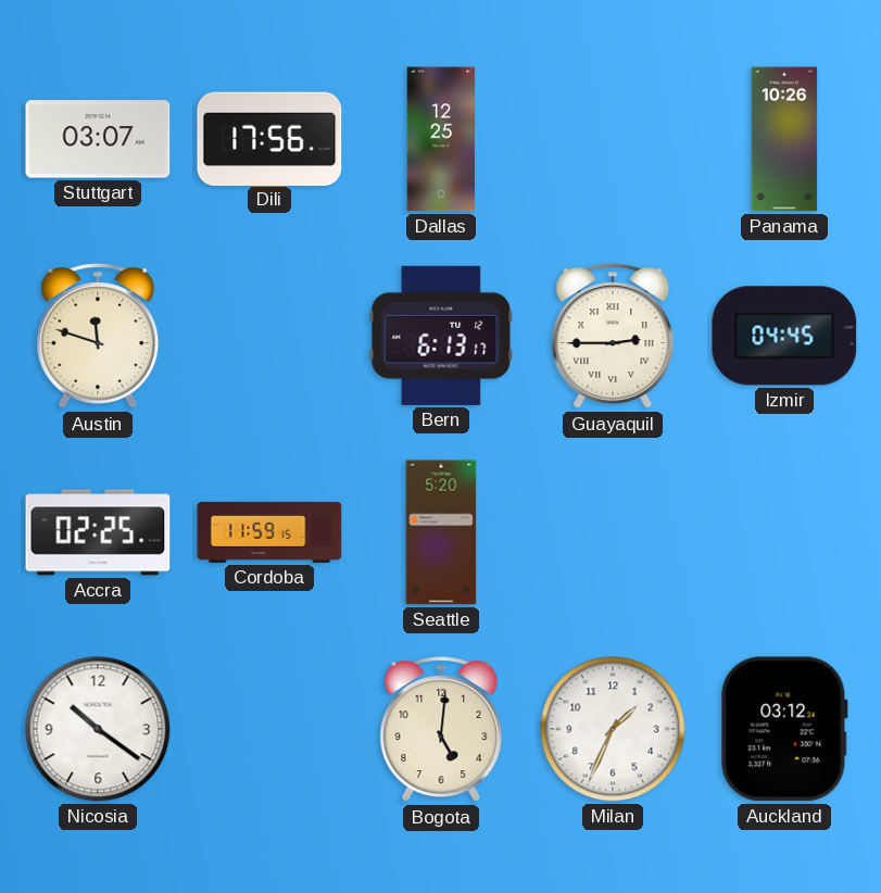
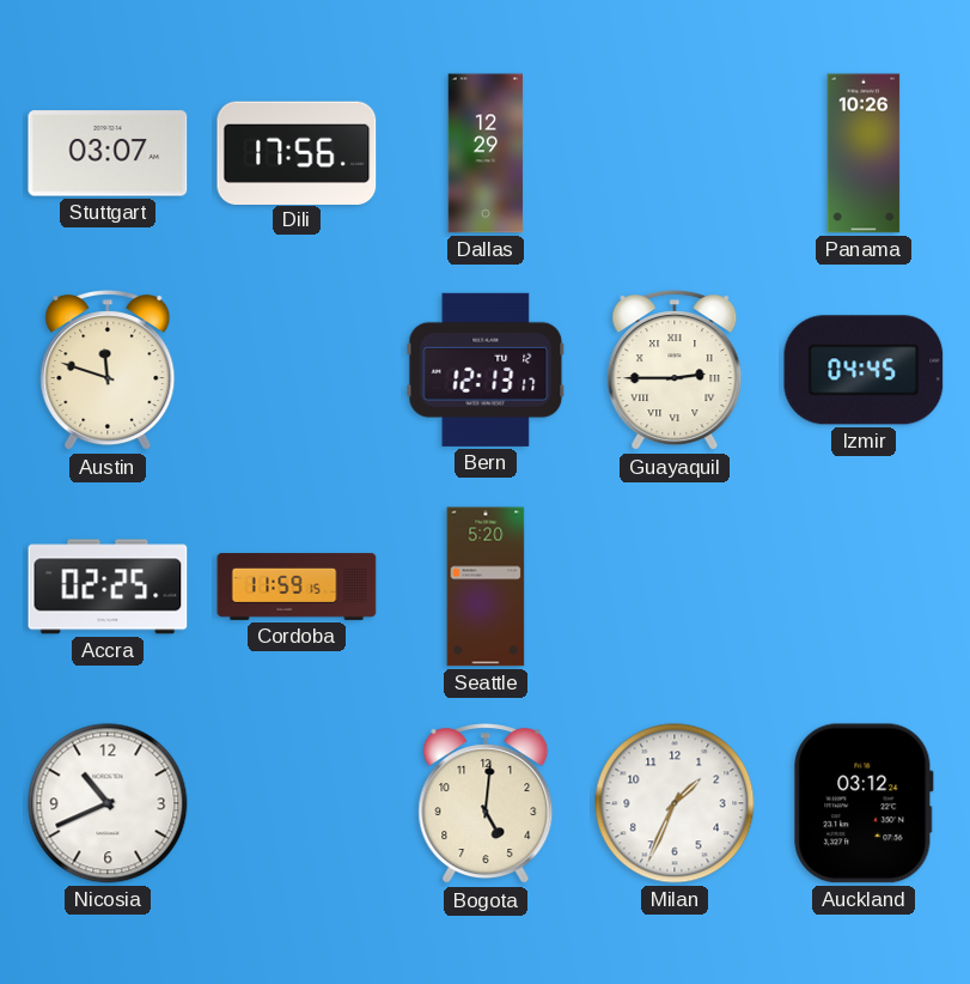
Dallas: 12:25 -> 12:29 (486, 153)
Bern: 6:13 -> 12:13 (486, 370)
Nicosia: 10:21 -> 10:41 (108, 803)
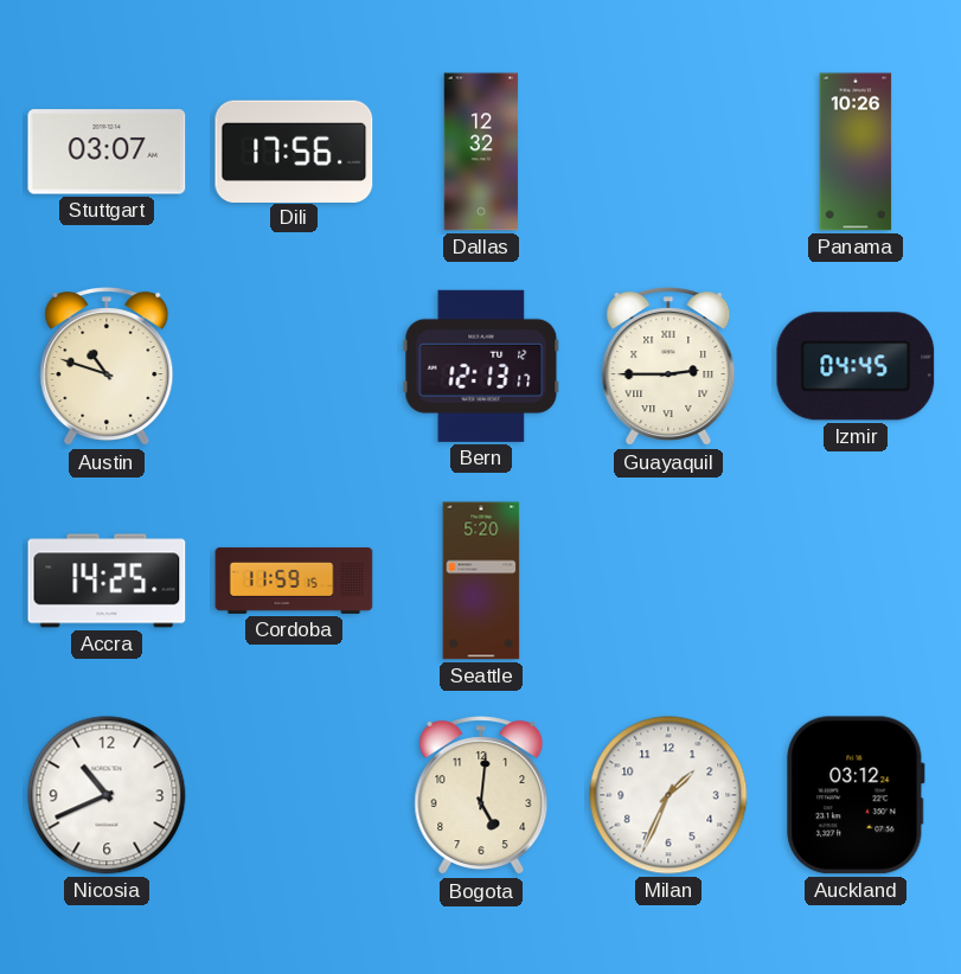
Dallas: 12:29 -> 12:32 (481, 152)
Austin: 11:48 -> 10:48 (107, 367)
Accra: 02:25 -> 14:25 (107, 581)
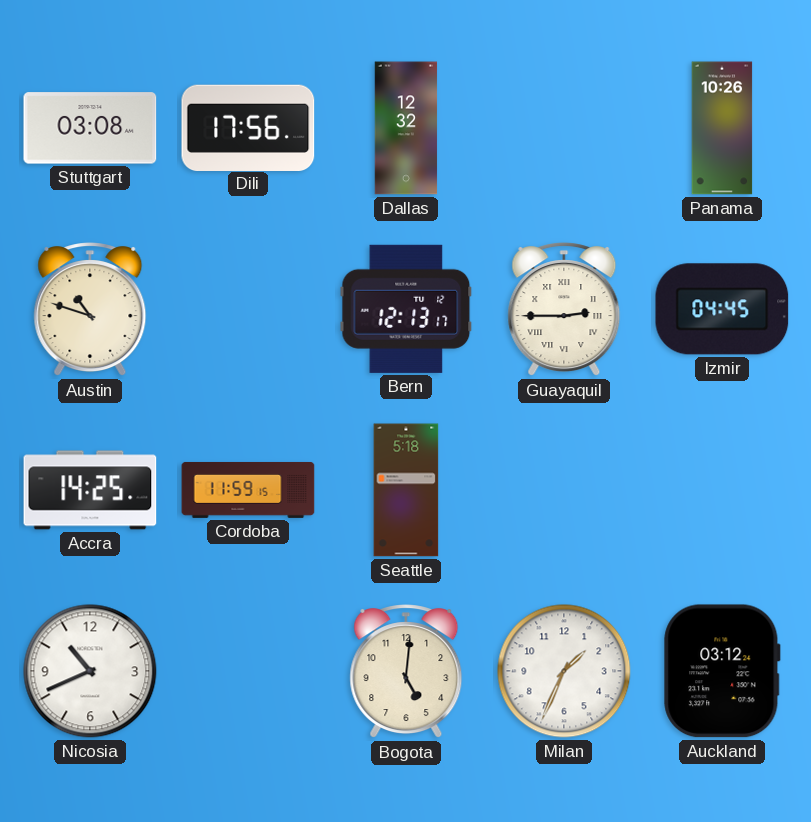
Stuttgart: 03:07 -> 03:08 (90, 128)
Seattle: 5:20 -> 5:18 (406, 490)
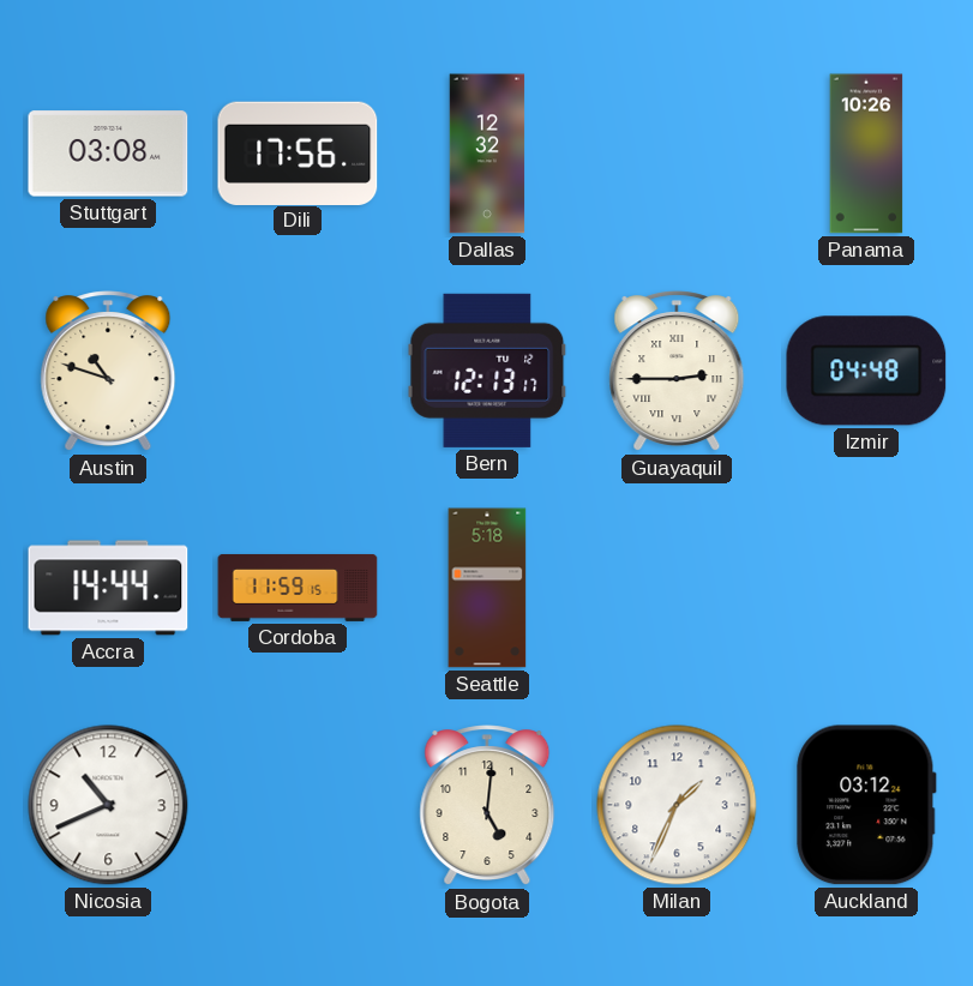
Izmir: 04:45 -> 04:48 (866, 371)
Accra: 14:25 -> 14:44 (108, 588)
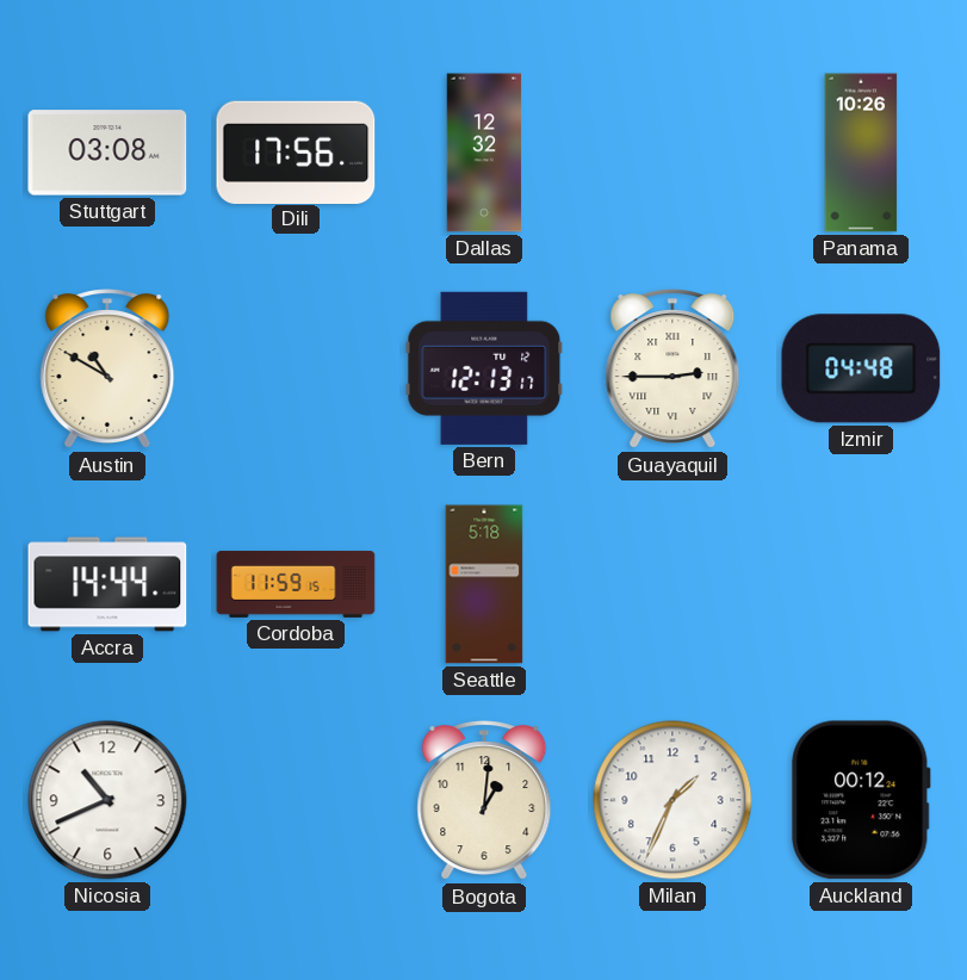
Austin: 10:48 -> 10:50 (107, 370)
Bogota: 5:01 -> 1:01 (484, 801)
Auckland: 03:12 -> 00:12 (861, 800)
